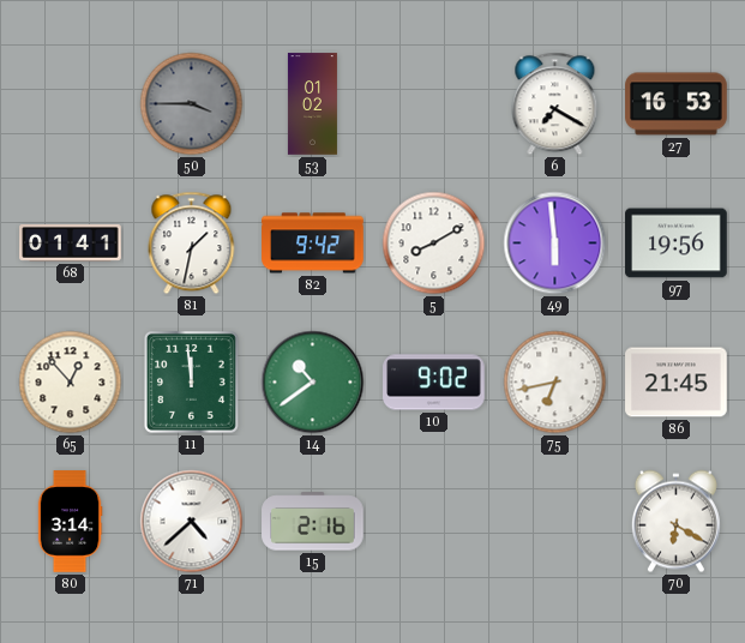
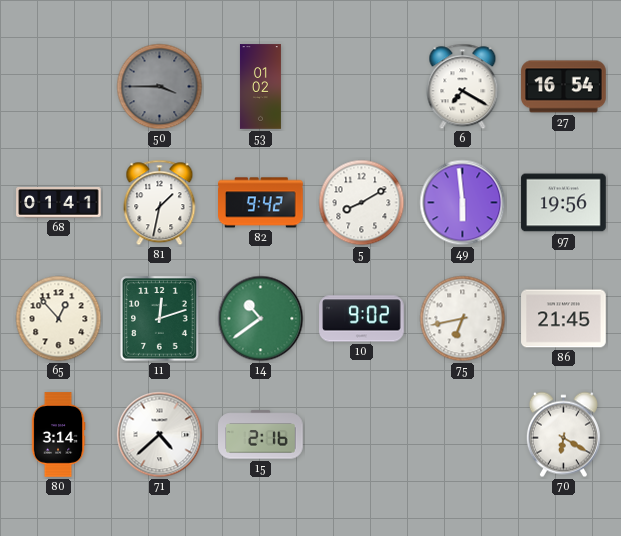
27: 16:53 -> 16:54 (564, 87)
11: 11:59 -> 12:12 (159, 318)
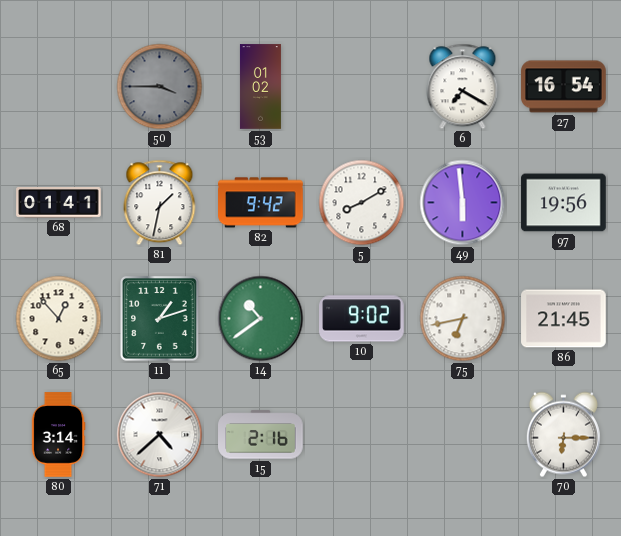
11: 12:12 -> 1:12 (159, 318)
70: 6:20 -> 6:15 (563, 435)
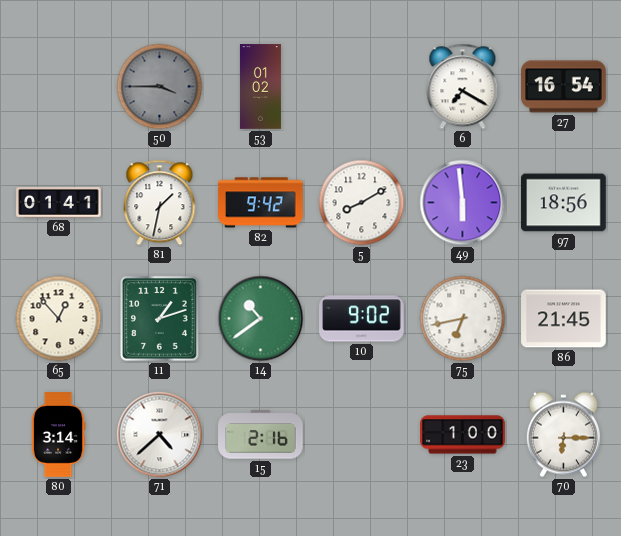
97: 19:56 -> 18:56 (564, 203)
23: none -> 1:00 (463, 435)
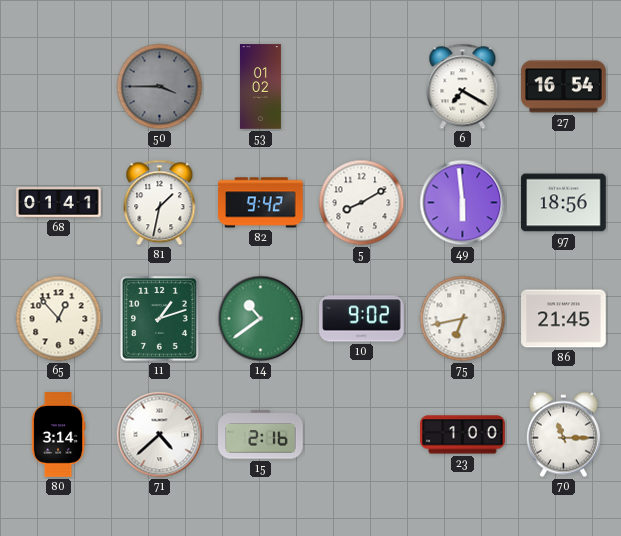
70: 6:15 -> 11:15 (563, 435)
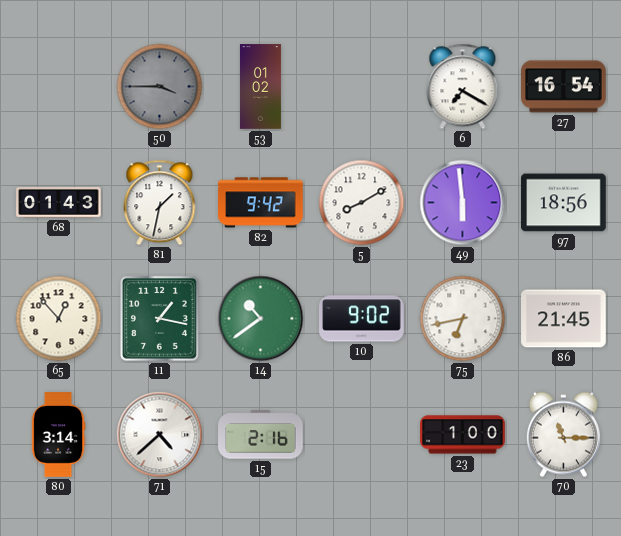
68: 01:41 -> 01:43 (59, 203)
11: 1:12 -> 1:17 (159, 318)
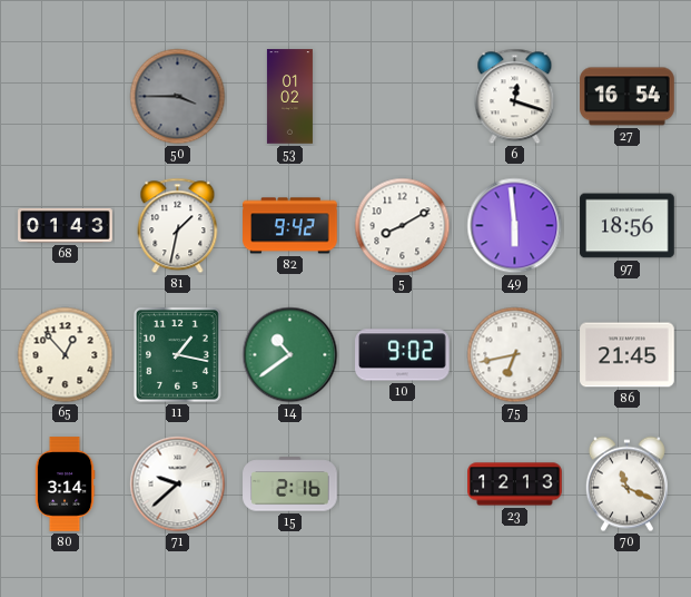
6: 7:20 -> 12:18 (515, 97)
71: 4:38 -> 9:38 (178, 485)
23: 1:00 -> 12:13 (515, 485)
70: 11:15 -> 11:19 (626, 485)
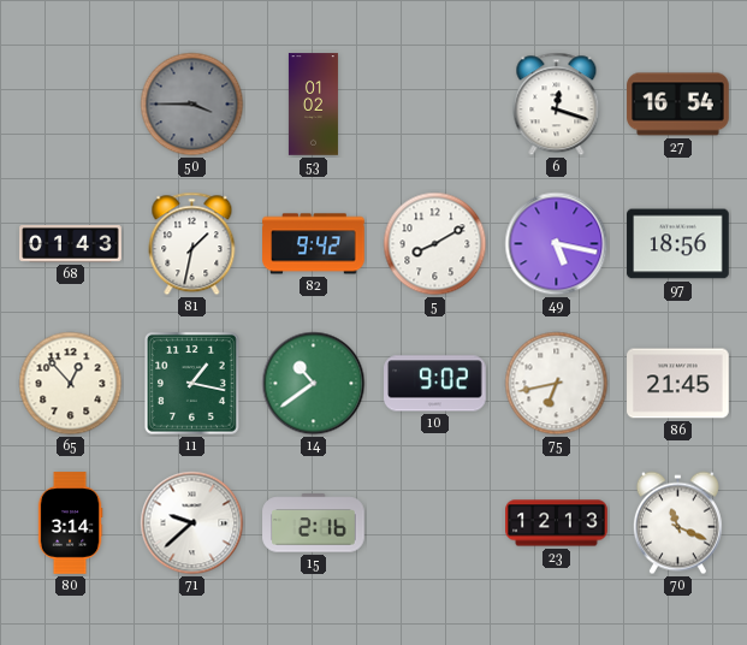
49: 5:59 -> 5:17 (557, 244)
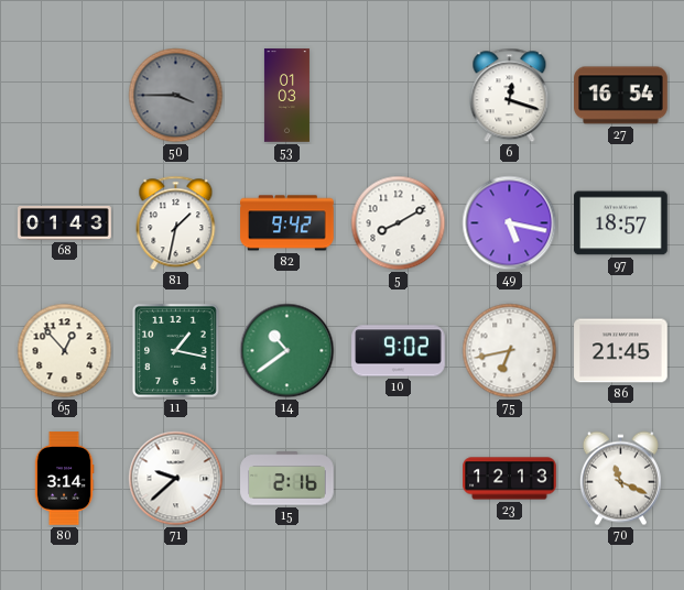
53: 01:02 -> 01:03 (286, 96)
97: 18:56 -> 18:57 (621, 223)
